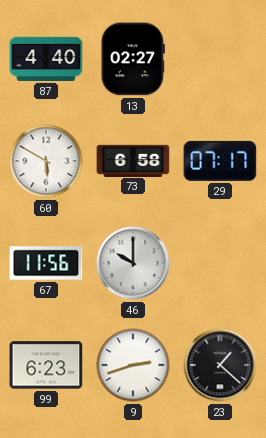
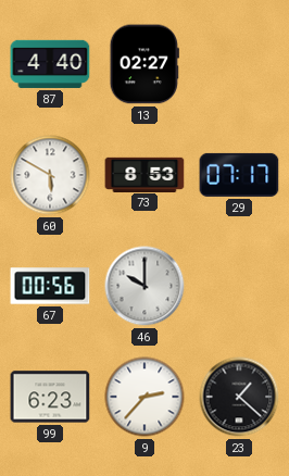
73: 6:58 -> 8:53 (144, 174)
67: 11:56 -> 00:56 (50, 286)
9: 2:42 -> 2:37 (144, 397)
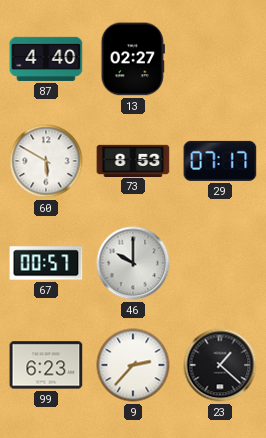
67: 00:56 -> 00:57 (46, 263)
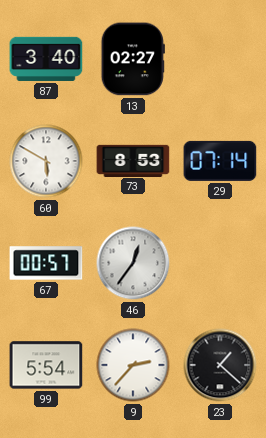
87: 4:40 -> 3:40 (46, 59)
29: 07:17 -> 07:14 (220, 161)
46: 10:00 -> 12:36 (133, 263)
99: 6:23 -> 5:54 (46, 365)
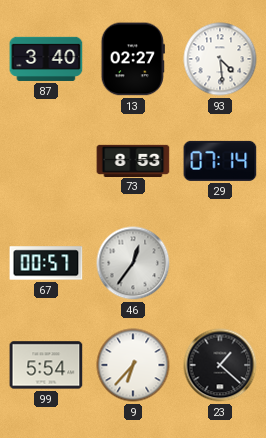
93: none -> 4:29 (220, 59)
60: 5:50 -> none (46, 161)
9: 2:37 -> 6:37 (133, 365)
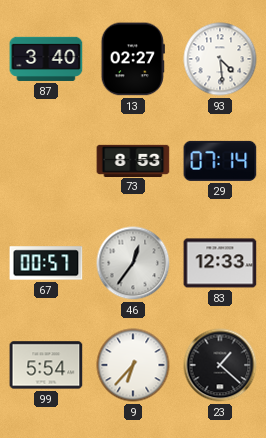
83: none -> 12:33 (220, 263)
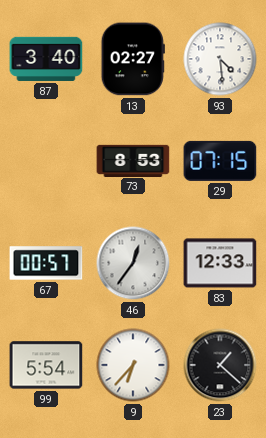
29: 07:14 -> 07:15 (220, 161)
